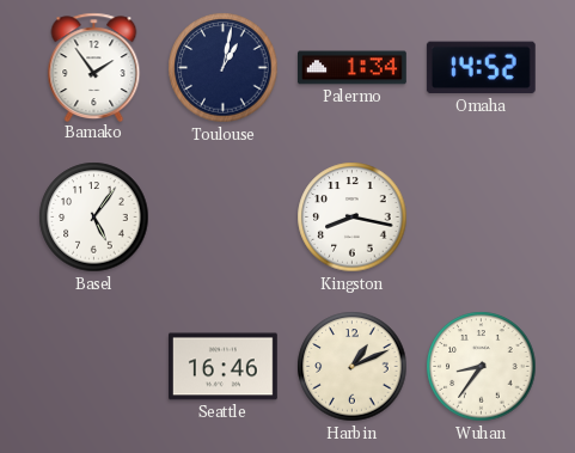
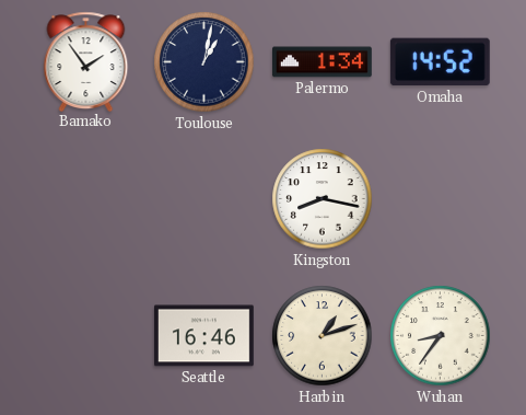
Basel: 5:06 -> none (94, 218)
Harbin: 1:11 -> 1:12 (323, 336)
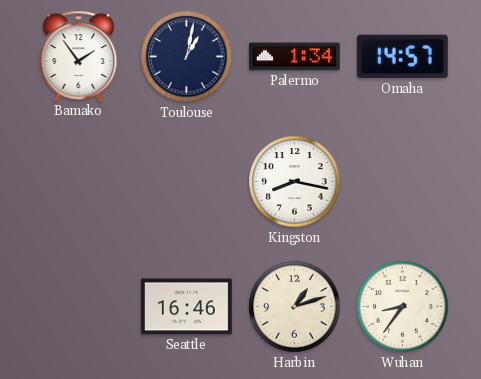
Omaha: 14:52 -> 14:57 (402, 57)
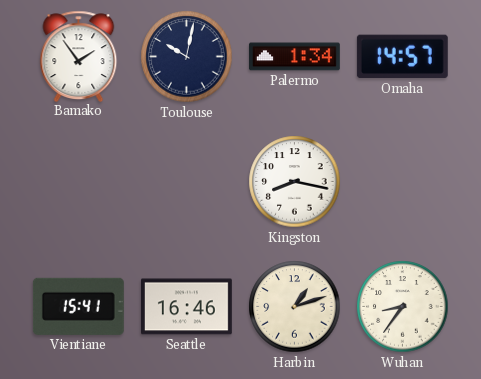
Toulouse: 1:02 -> 10:02 (187, 57)
Vientiane: none -> 15:41 (78, 306)
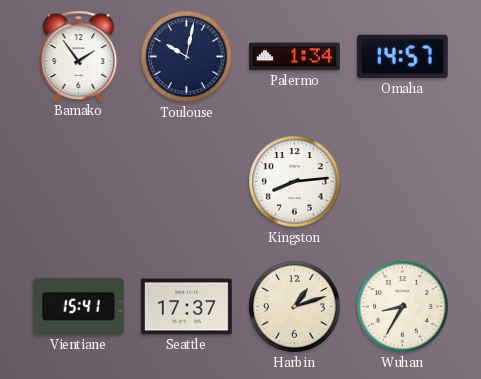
Kingston: 8:17 -> 8:14 (295, 182)
Seattle: 16:46 -> 17:37 (186, 307)
Wuhan: 8:36 -> 8:35 (403, 307)
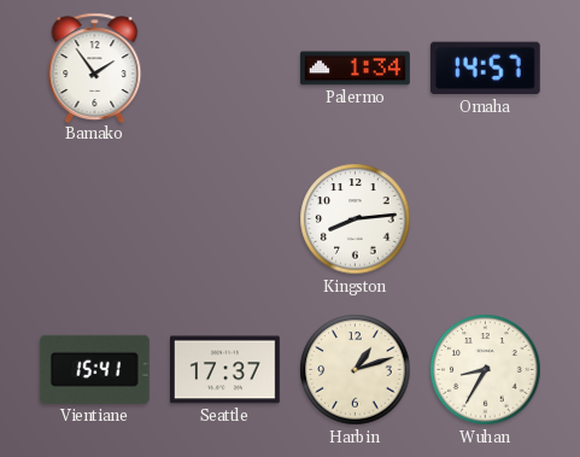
Toulouse: 10:02 -> none (187, 57)
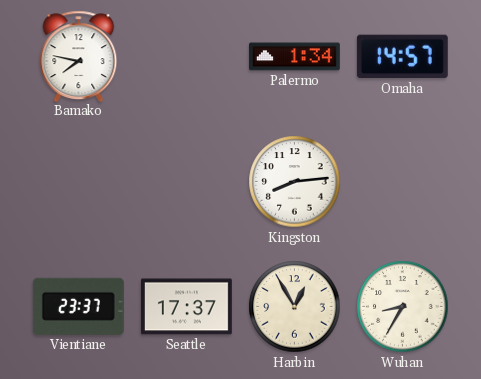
Bamako: 1:54 -> 7:47 (79, 56)
Vientiane: 15:41 -> 23:37 (78, 306)
Harbin: 1:12 -> 12:55 (295, 307)
